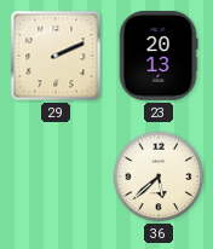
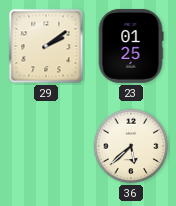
29: 2:11 -> 2:09 (46, 46)
23: 20:13 -> 01:25 (131, 46)
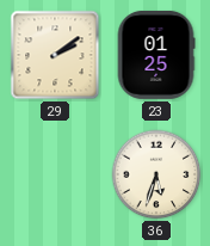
36: 5:38 -> 5:33 (156, 174)
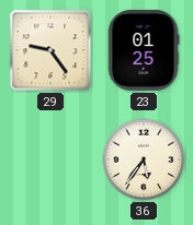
29: 2:09 -> 9:24 (50, 50)
36: 5:33 -> 5:36 (144, 159)
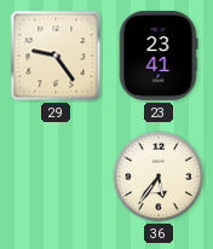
23: 01:25 -> 23:41 (159, 56)
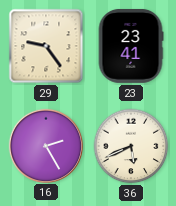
16: none -> 2:25 (45, 145)
36: 5:36 -> 5:41 (131, 146)
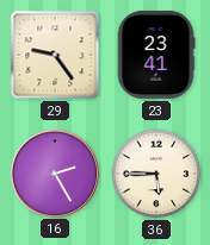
36: 5:41 -> 5:45 (156, 174)
